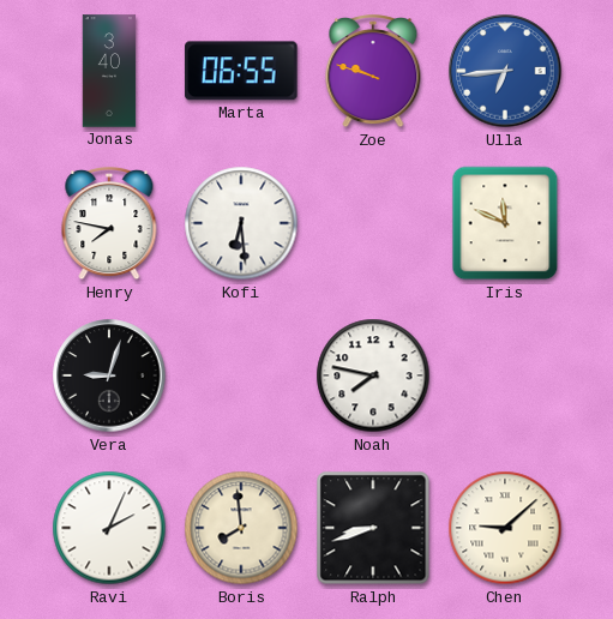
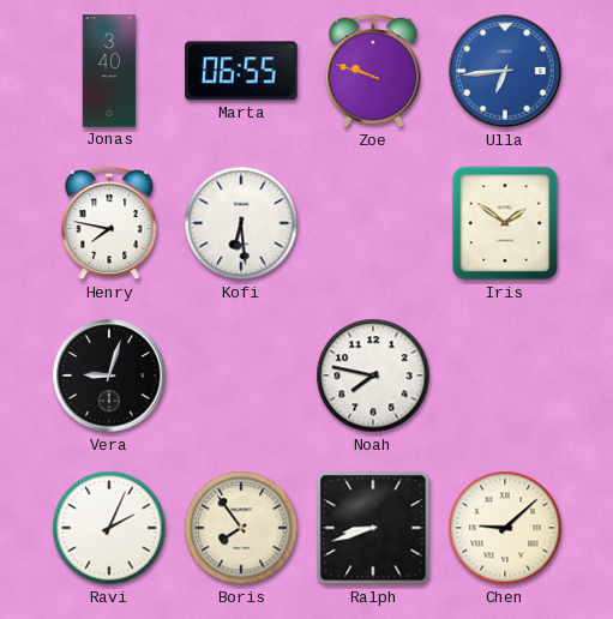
Iris: 11:49 -> 1:51 (505, 223)
Boris: 7:59 -> 7:54 (241, 528)
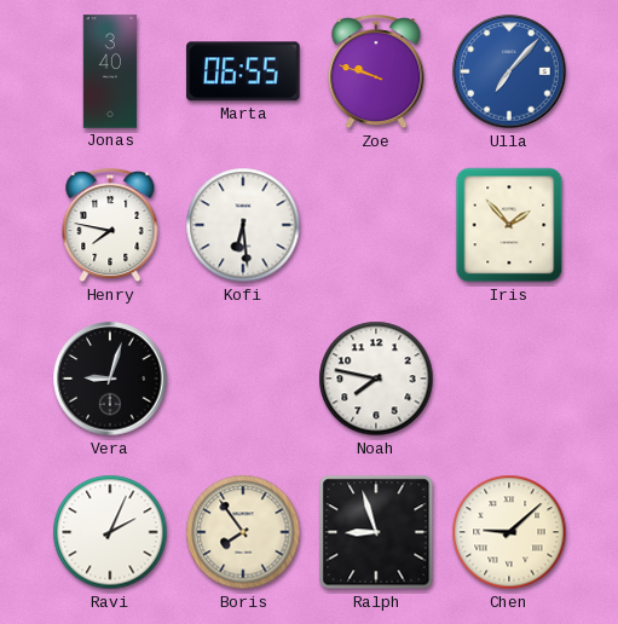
Ulla: 6:44 -> 7:07 (509, 71)
Iris: 1:51 -> 1:53 (509, 225)
Ralph: 8:42 -> 8:57 (376, 532)
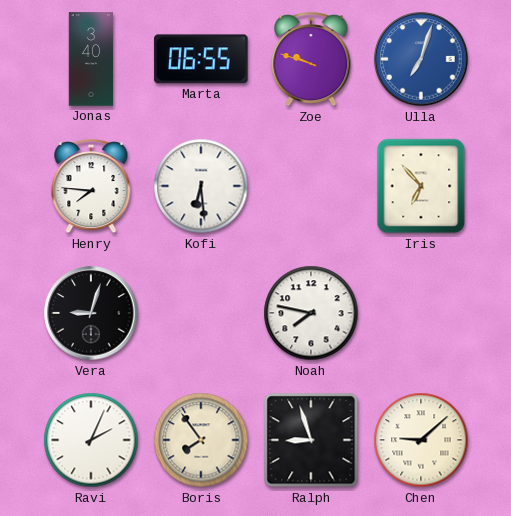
Ulla: 7:07 -> 7:03 (421, 59)
Henry: 7:47 -> 7:46 (91, 187)
Iris: 1:53 -> 6:53 (421, 186)
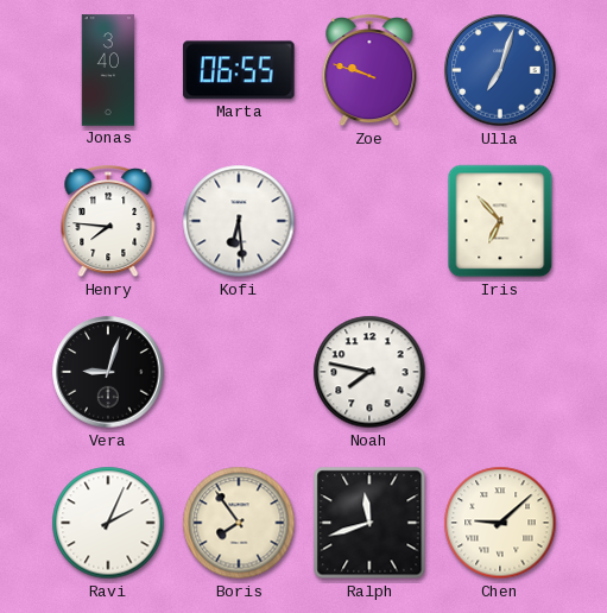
Ralph: 8:57 -> 11:42 (369, 523)
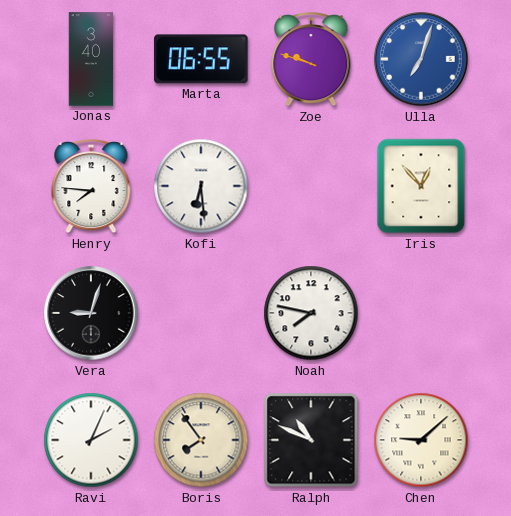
Iris: 6:53 -> 12:53 (421, 186)
Ralph: 11:42 -> 10:49 (311, 440)
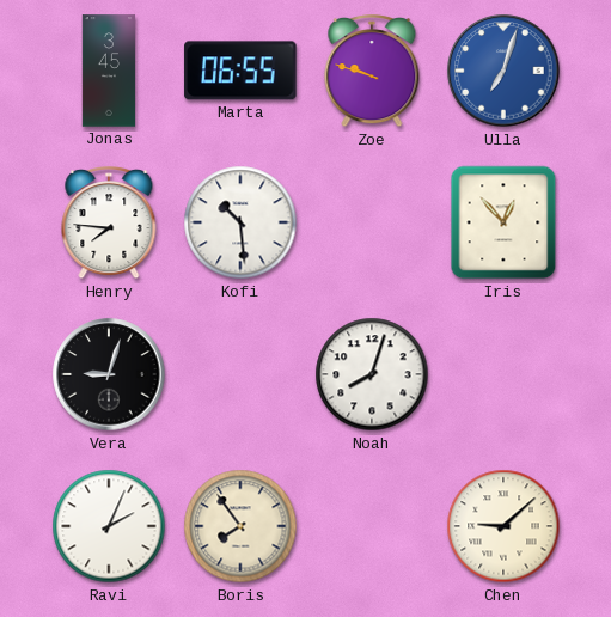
Jonas: 3:40 -> 3:45 (109, 71)
Kofi: 6:29 -> 10:29 (240, 222)
Noah: 7:47 -> 8:03 (372, 374)
Ralph: 10:49 -> none (311, 440)
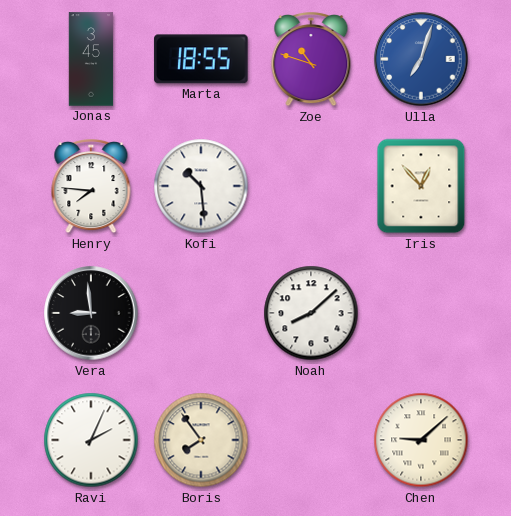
Marta: 06:55 -> 18:55 (201, 59)
Zoe: 9:48 -> 10:48 (311, 60)
Vera: 9:03 -> 8:59 (91, 313)
Noah: 8:03 -> 8:08 (311, 313)
